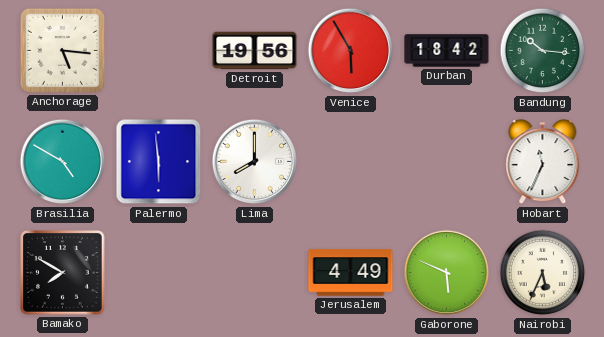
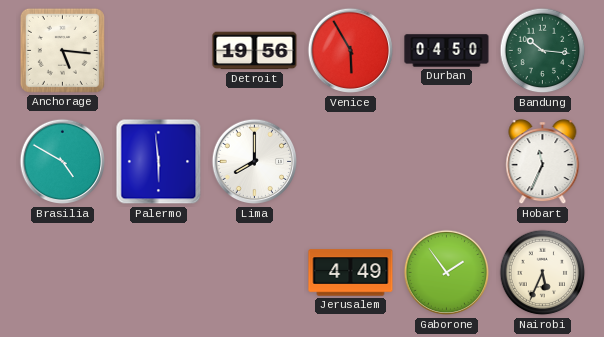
Durban: 18:42 -> 04:50 (447, 51)
Bamako: 7:50 -> none (63, 273)
Gaborone: 5:49 -> 1:54 (447, 273)
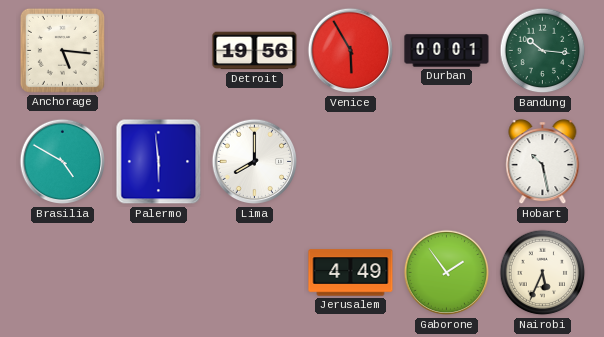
Durban: 04:50 -> 00:01 (447, 51)
Hobart: 11:34 -> 10:28 (543, 162)
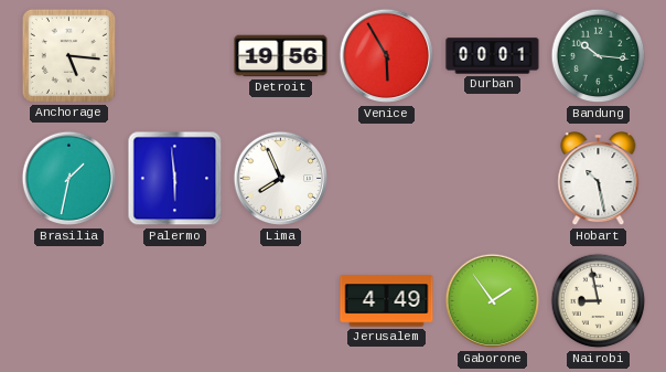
Brasilia: 4:50 -> 1:32 (69, 179)
Lima: 8:00 -> 7:56 (281, 179)
Nairobi: 5:34 -> 8:58 (599, 301)
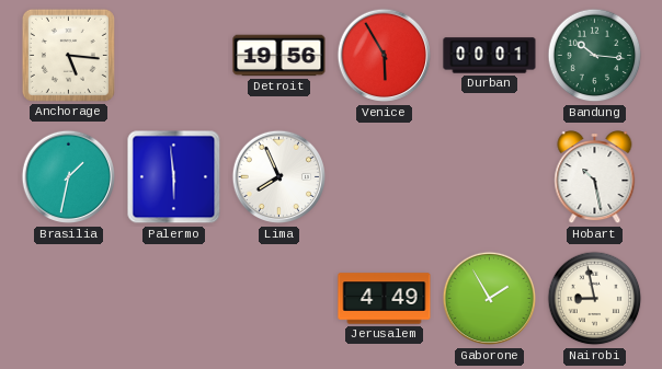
Gaborone: 1:54 -> 1:55 (490, 299)
